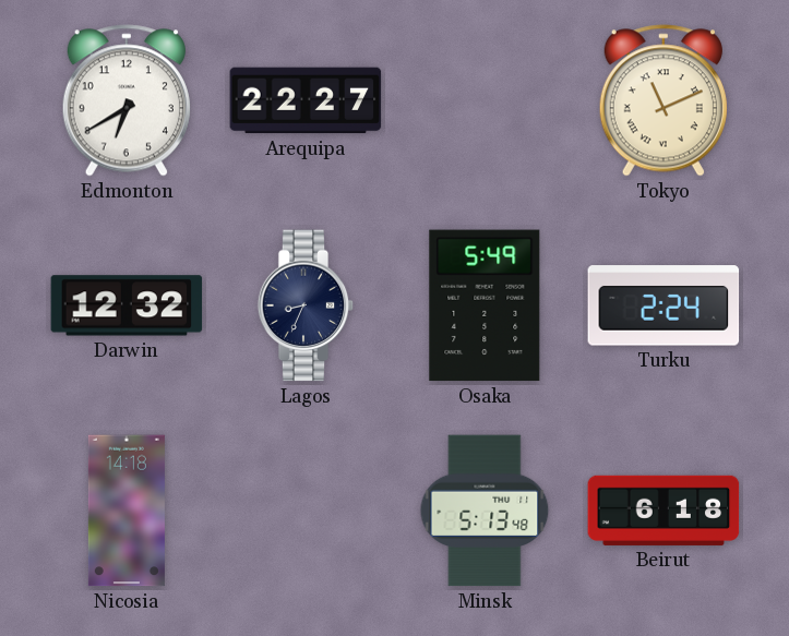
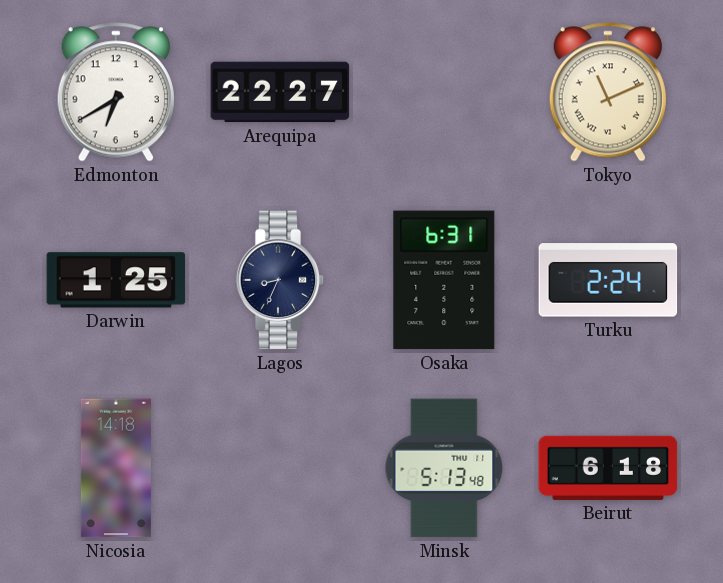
Darwin: 12:32 -> 1:25 (116, 280)
Osaka: 5:49 -> 6:31 (444, 280)
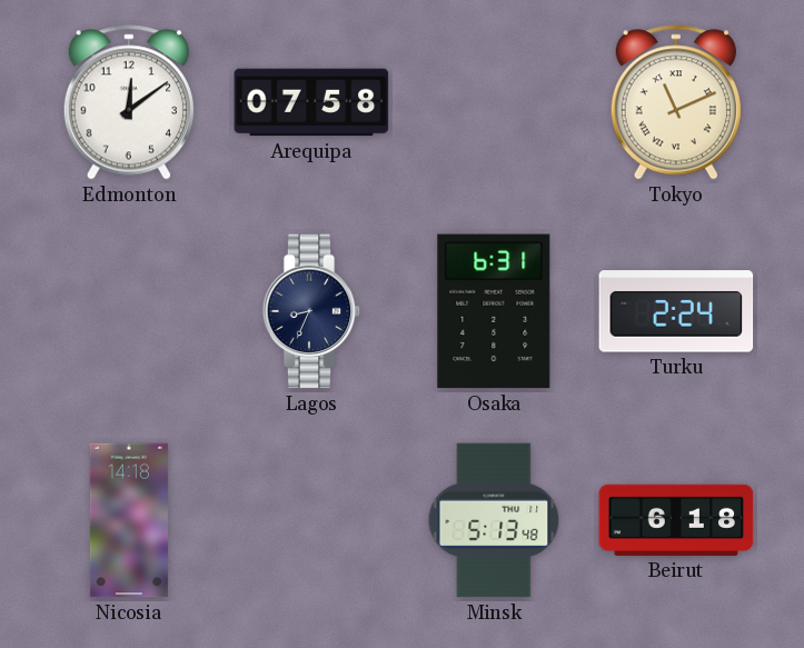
Edmonton: 6:40 -> 12:09 (129, 102)
Arequipa: 22:27 -> 07:58 (311, 102)
Darwin: 1:25 -> none (116, 280)
